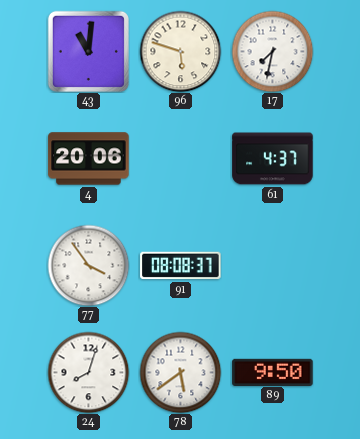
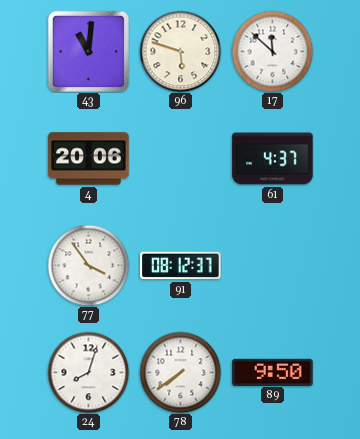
17: 7:32 -> 11:52 (272, 51)
91: 08:08 -> 08:12 (181, 266)
78: 5:39 -> 7:39 (180, 372)
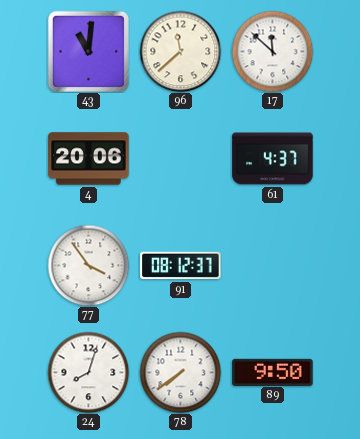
96: 5:48 -> 11:38 (180, 51)
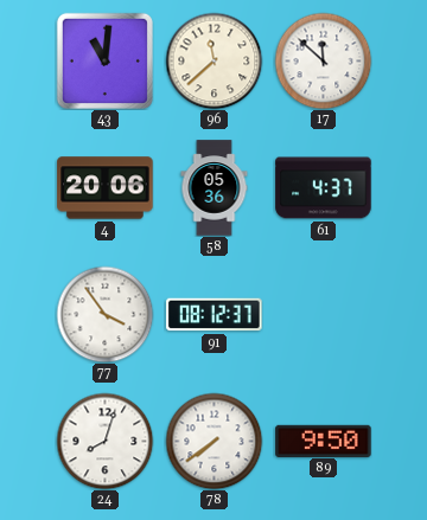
58: none -> 05:36 (215, 188)
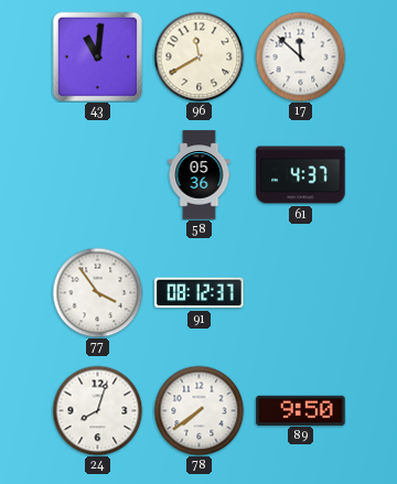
96: 11:38 -> 11:40 (198, 56)
4: 20:06 -> none (106, 188)
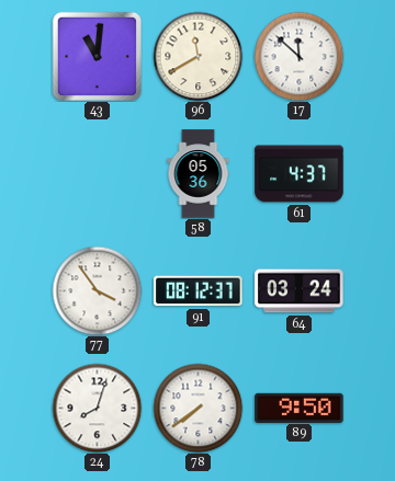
64: none -> 03:24 (300, 291)
